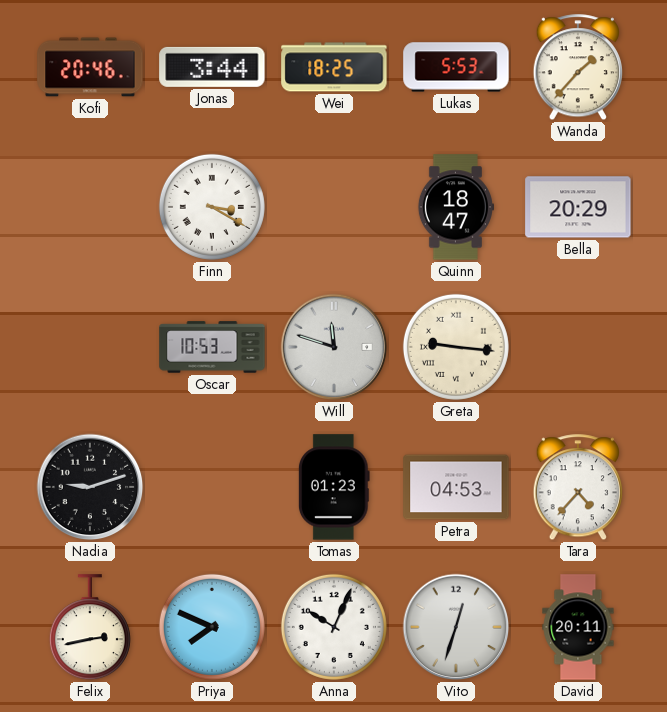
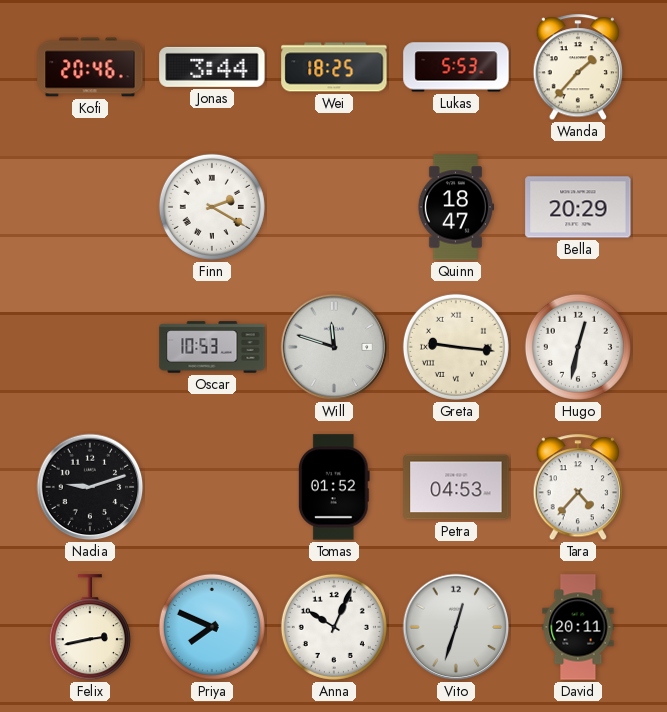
Finn: 3:20 -> 2:20 (212, 207)
Hugo: none -> 12:32 (578, 347)
Tomas: 01:23 -> 01:52 (334, 487)
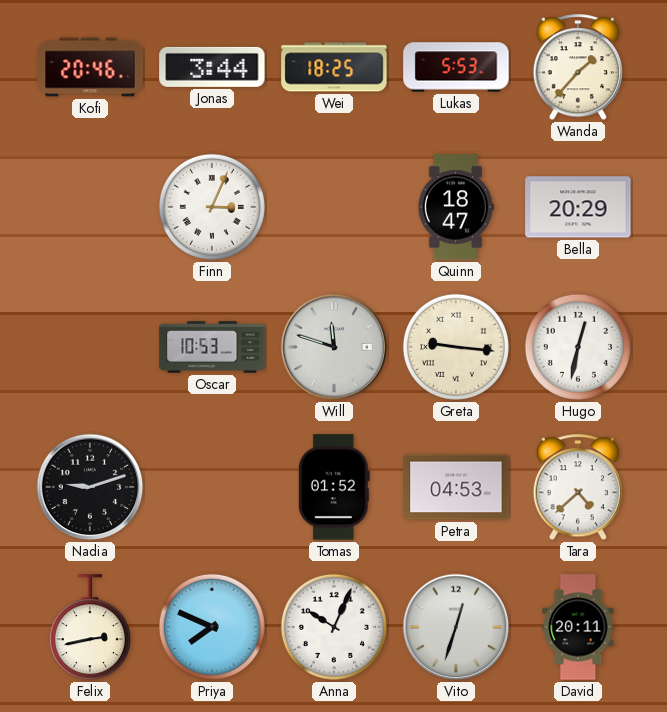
Finn: 2:20 -> 3:04 (212, 207)
Tara: 4:37 -> 4:38 (578, 488)
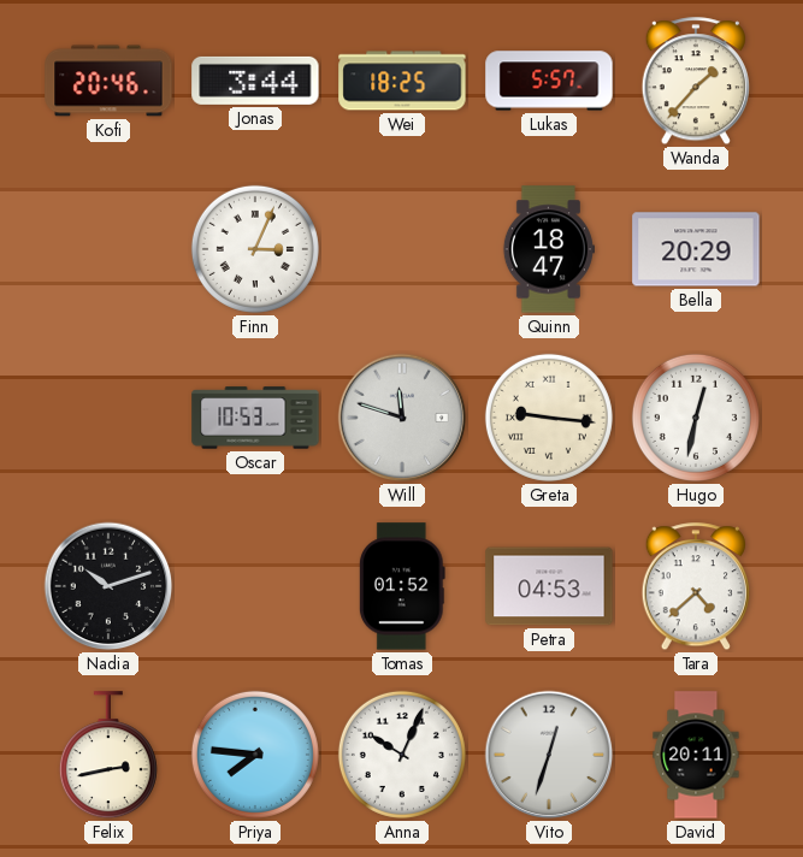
Lukas: 5:53 -> 5:57 (549, 81)
Nadia: 9:12 -> 10:12 (108, 586)
Priya: 7:49 -> 7:46 (255, 755)
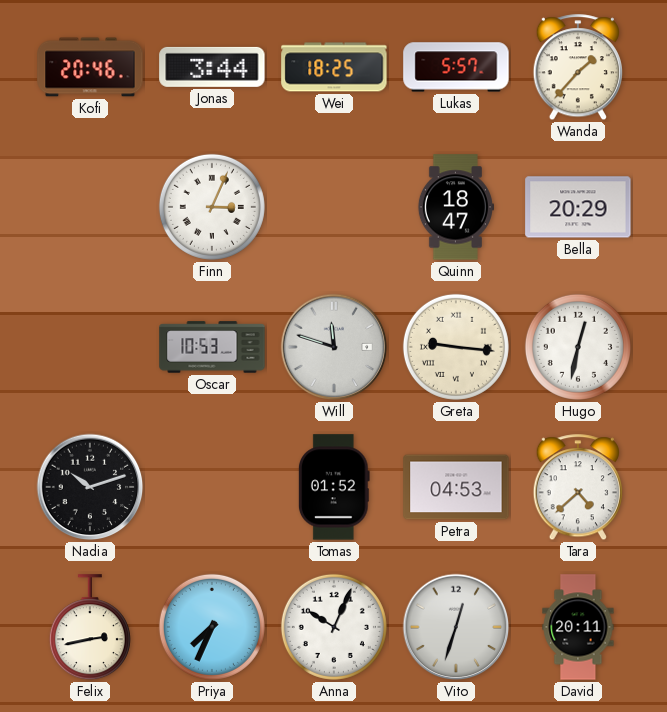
Priya: 7:46 -> 7:34 (212, 627)
